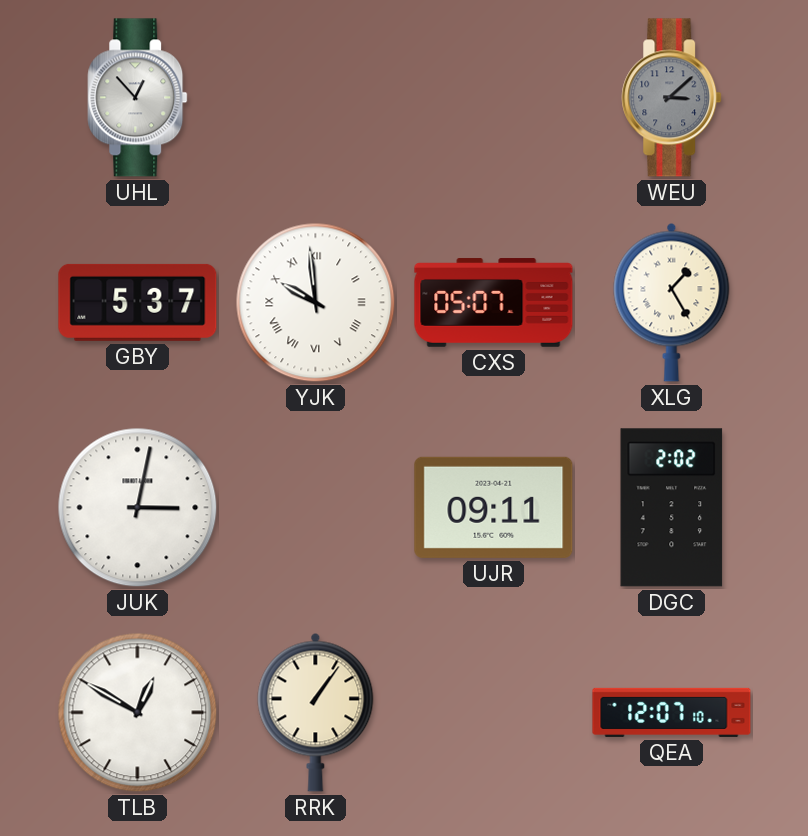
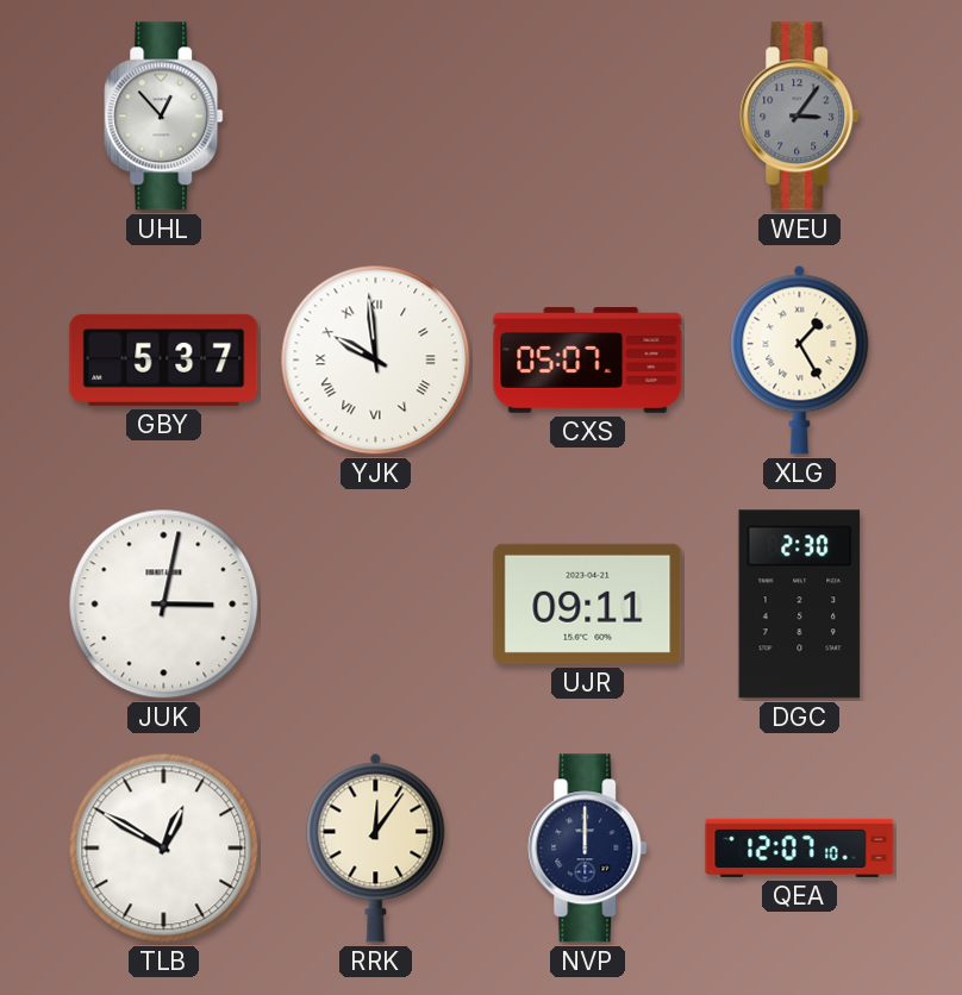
WEU: 3:08 -> 3:06 (800, 117)
DGC: 2:02 -> 2:30 (800, 605)
RRK: 1:06 -> 12:06 (376, 847)
NVP: none -> 12:00 (588, 849)
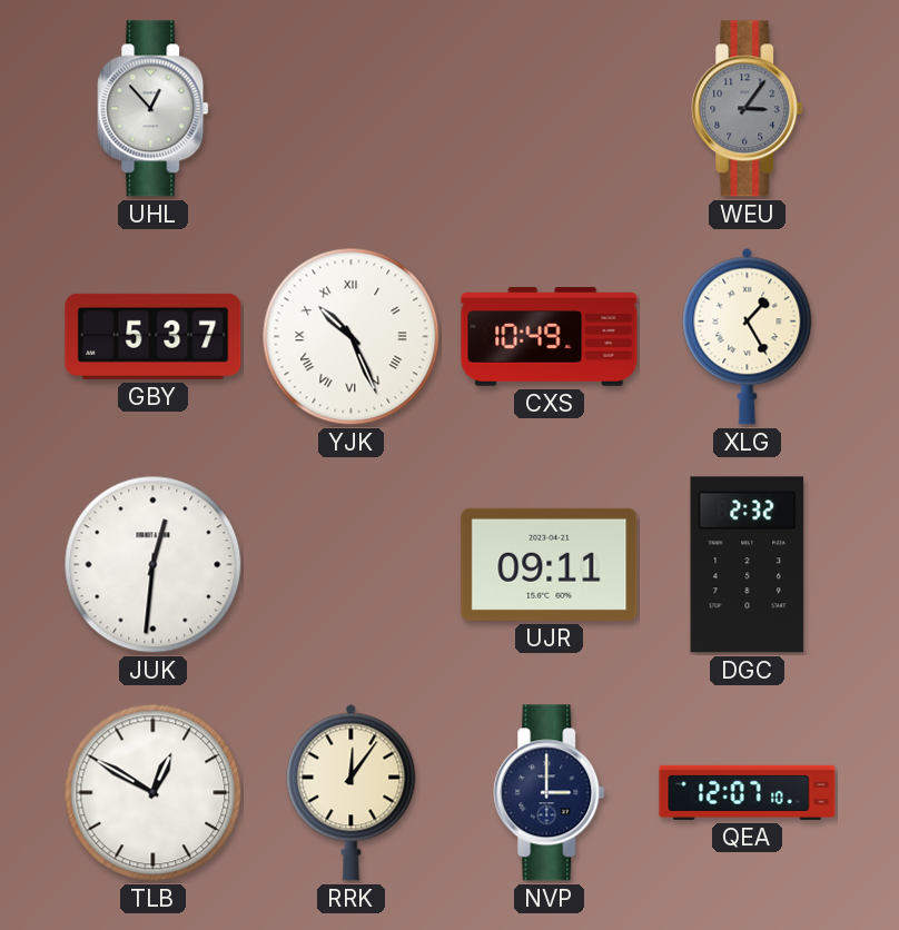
YJK: 9:59 -> 10:26 (352, 337)
CXS: 05:07 -> 10:49 (550, 337)
JUK: 3:02 -> 12:31 (154, 565)
DGC: 2:30 -> 2:32 (748, 565)
NVP: 12:00 -> 3:00 (550, 793)
